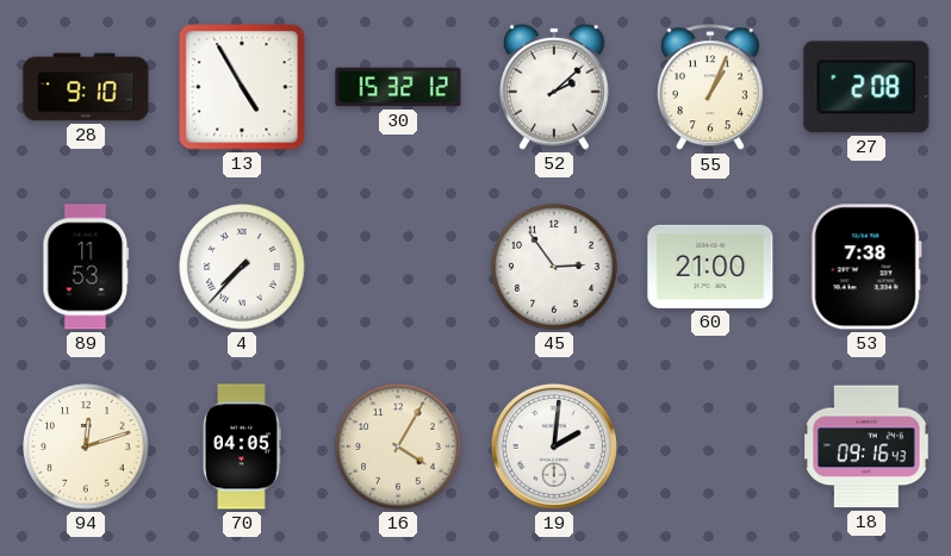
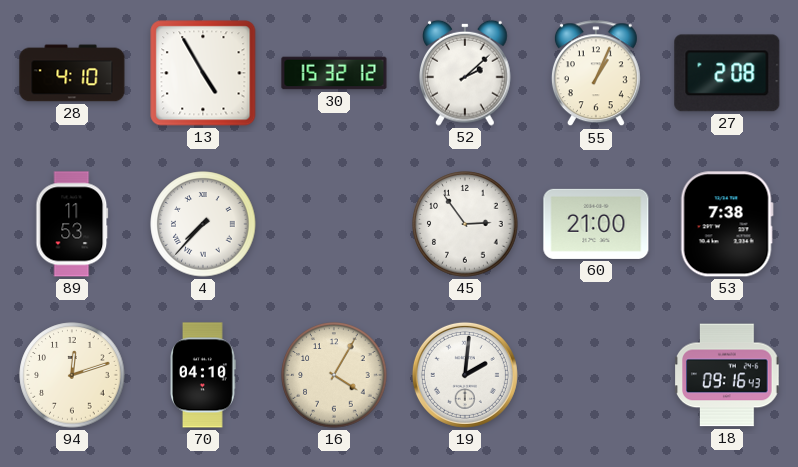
28: 9:10 -> 4:10 (72, 73)
70: 04:05 -> 04:10 (203, 375)
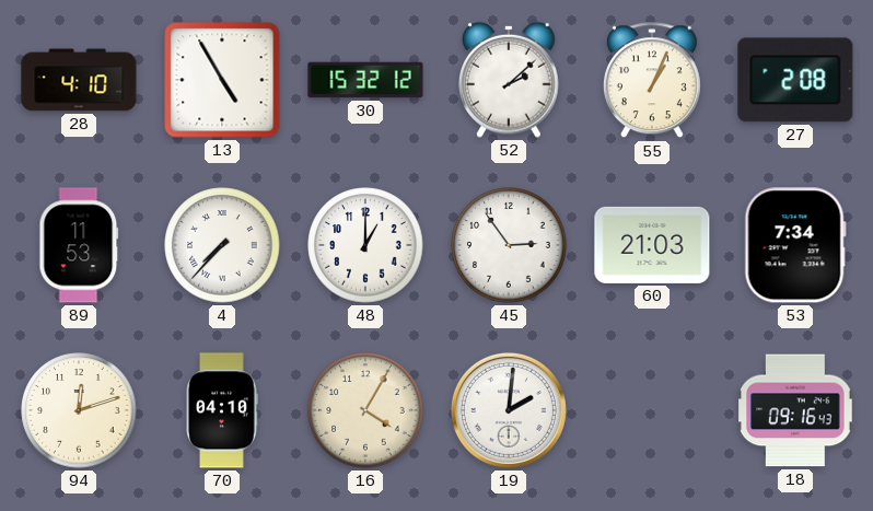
48: none -> 1:00 (365, 245)
60: 21:00 -> 21:03 (652, 245)
53: 7:38 -> 7:34 (795, 245)
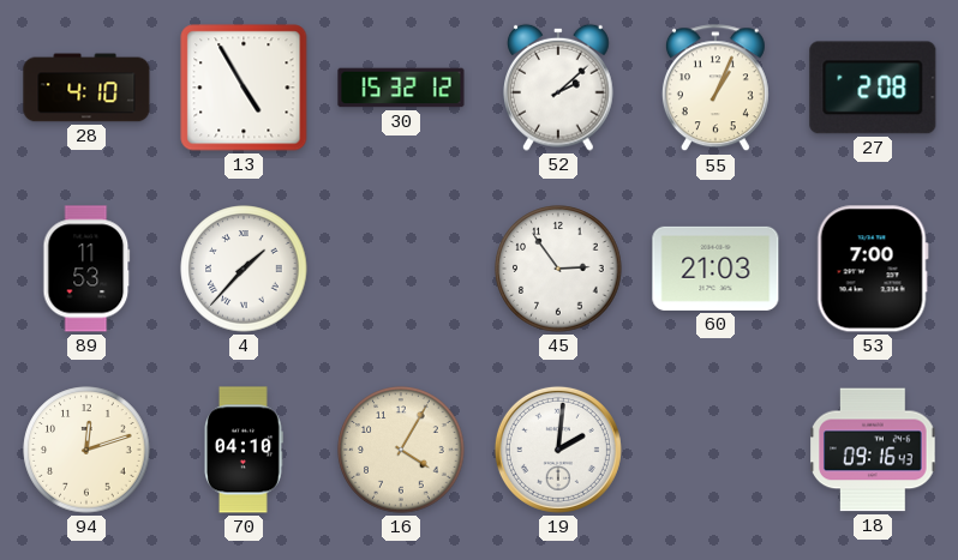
4: 7:37 -> 1:37 (244, 269)
48: 1:00 -> none (365, 245)
53: 7:34 -> 7:00 (873, 269)
